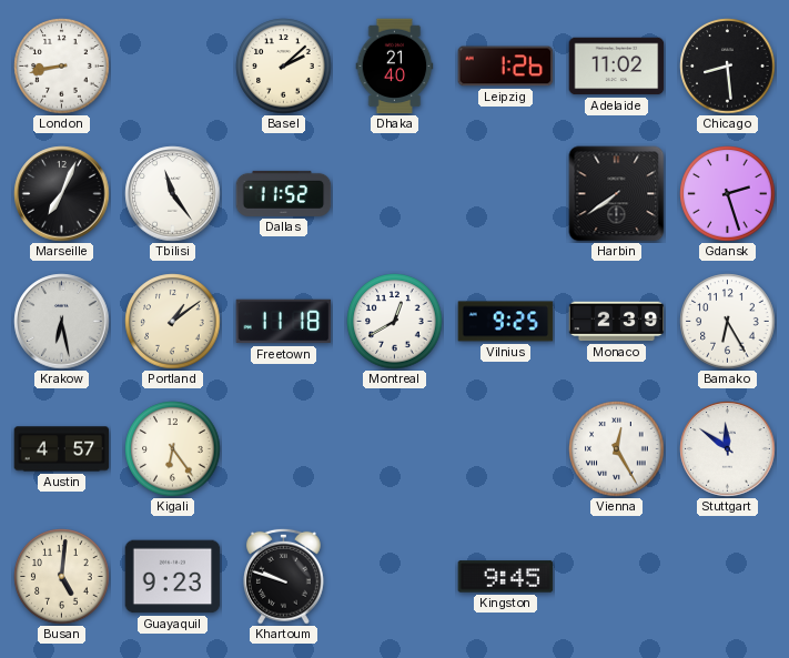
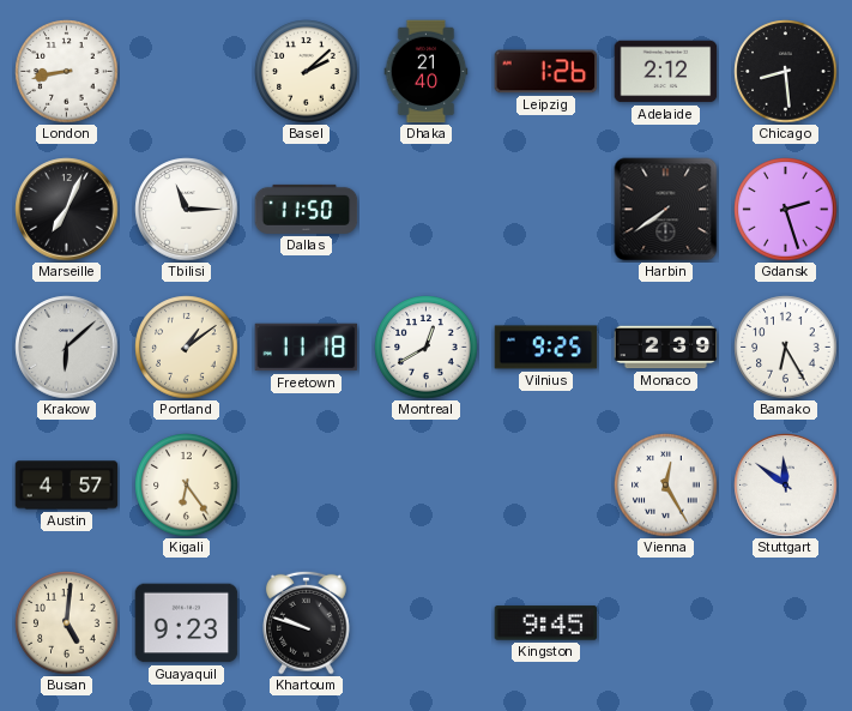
Adelaide: 11:02 -> 2:12 (666, 72)
Tbilisi: 11:24 -> 11:15 (187, 210)
Dallas: 11:52 -> 11:50 (307, 209)
Krakow: 6:28 -> 6:08 (67, 348)
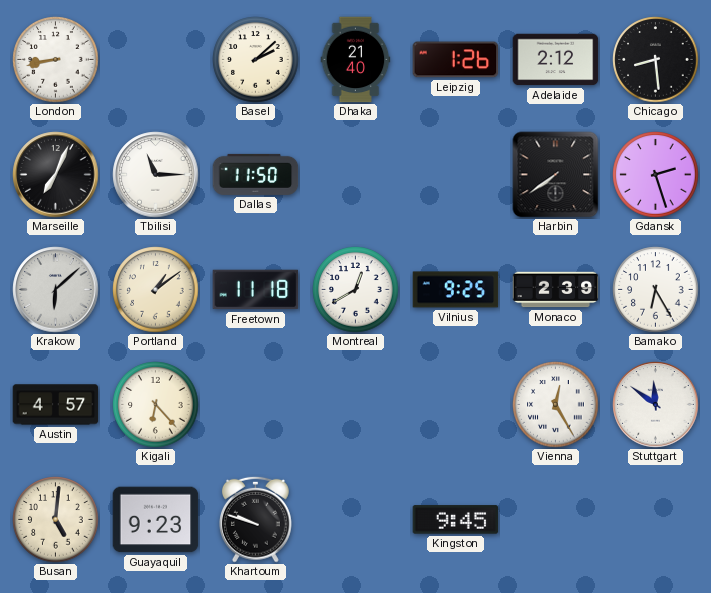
Kigali: 6:24 -> 6:23 (156, 405)
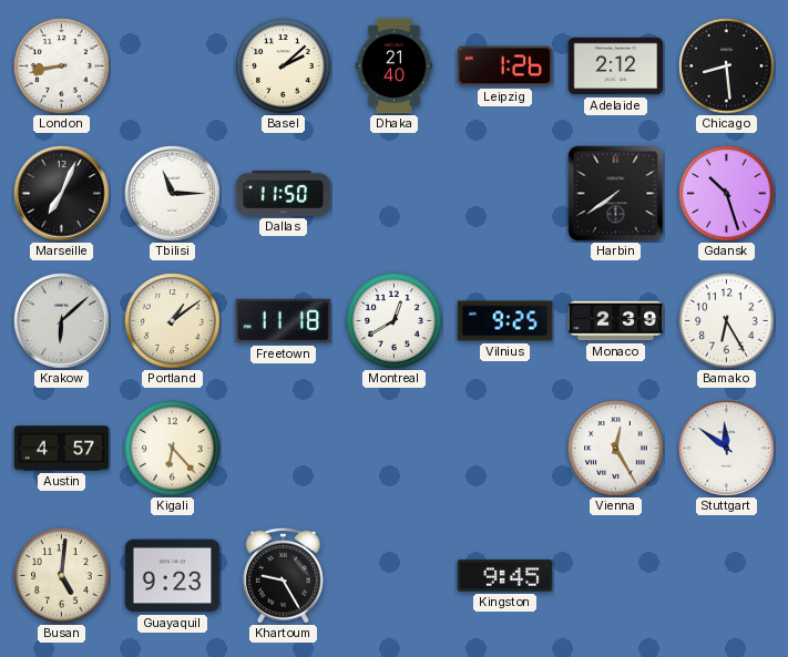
Gdansk: 2:27 -> 10:27 (727, 194)
Khartoum: 9:48 -> 9:25 (284, 575)
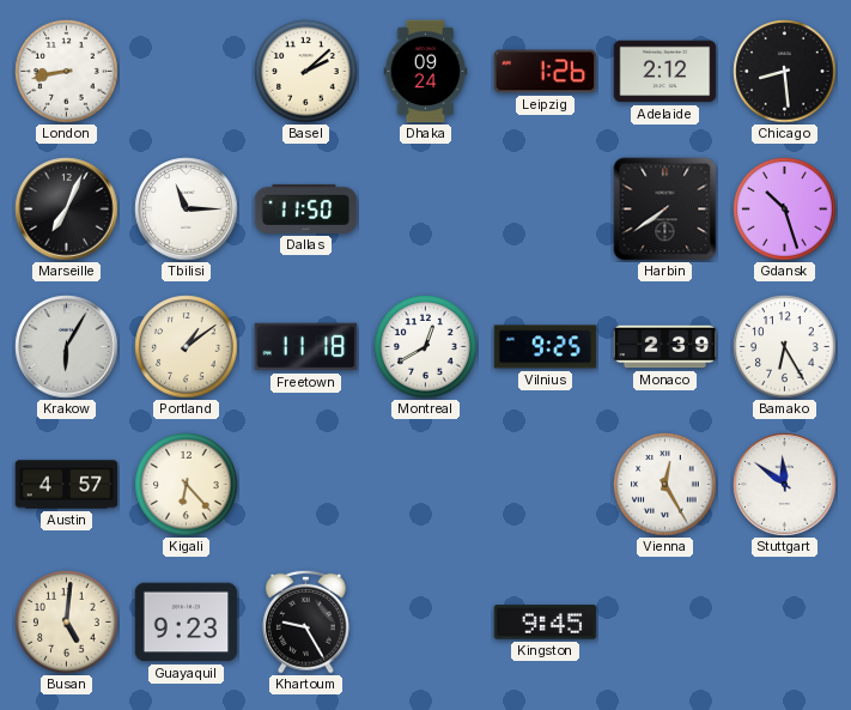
Dhaka: 21:40 -> 09:24 (426, 72)
Krakow: 6:08 -> 6:05 (67, 347)
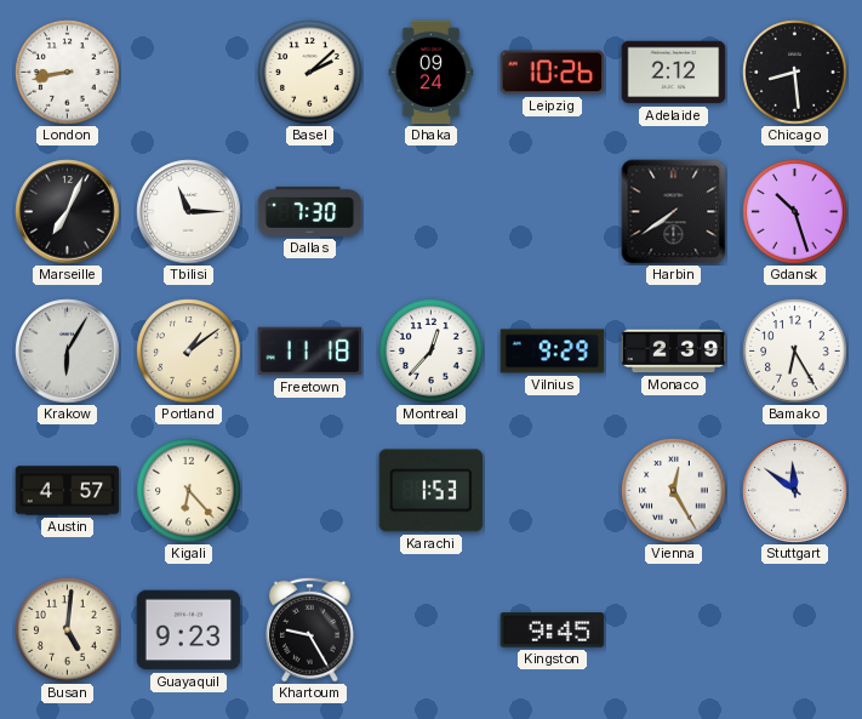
Leipzig: 1:26 -> 10:26 (553, 73)
Dallas: 11:50 -> 7:30 (310, 211)
Montreal: 12:40 -> 12:37 (432, 352)
Vilnius: 9:25 -> 9:29 (553, 352)
Karachi: none -> 1:53 (432, 491)
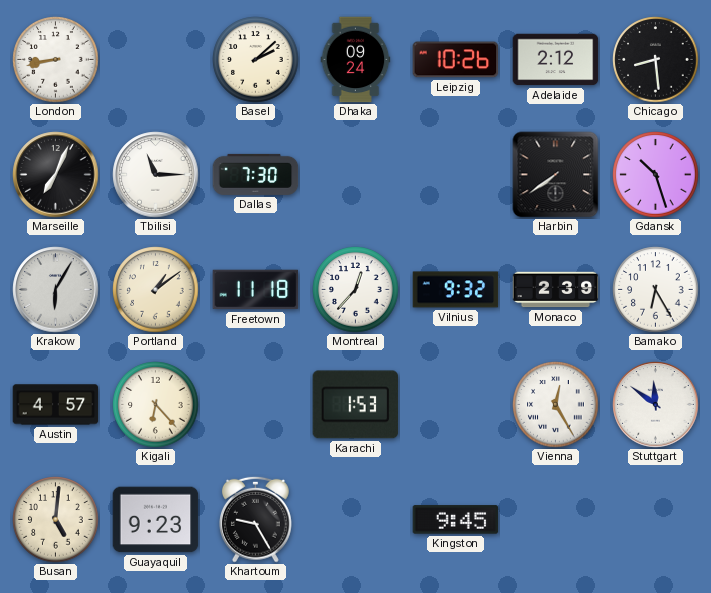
Vilnius: 9:29 -> 9:32 (456, 290)
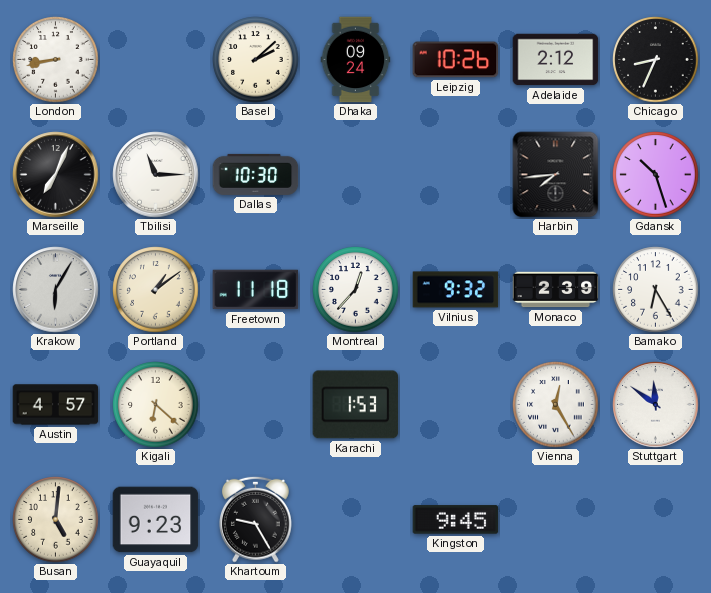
Chicago: 8:29 -> 8:34 (656, 60)
Dallas: 7:30 -> 10:30 (256, 174)
Harbin: 7:39 -> 7:44 (556, 175)
Kigali: 6:23 -> 6:22 (156, 405)
